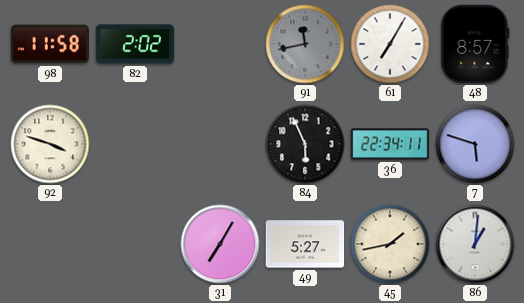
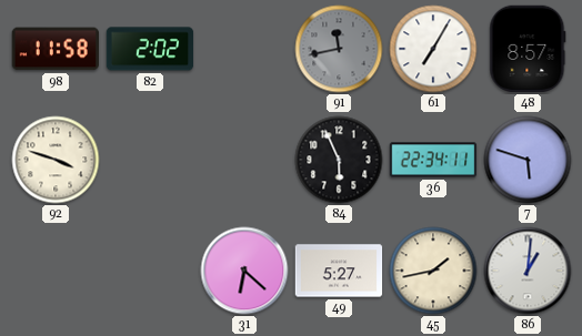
31: 7:05 -> 6:22 (244, 271)
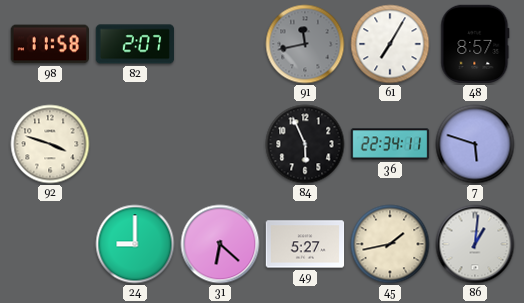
82: 2:02 -> 2:07 (135, 44)
24: none -> 9:00 (135, 244)
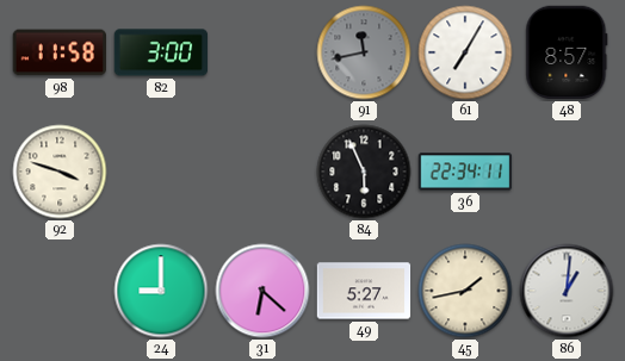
82: 2:07 -> 3:00 (161, 52)
7: 5:48 -> none (475, 144)
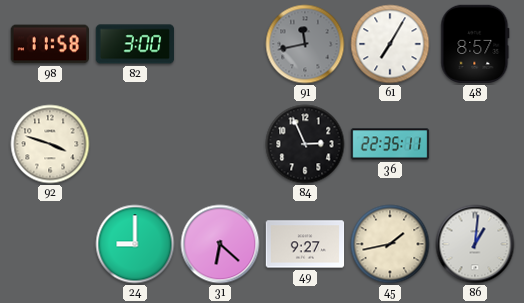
84: 5:56 -> 2:56 (305, 144)
36: 22:34 -> 22:35 (390, 144)
49: 5:27 -> 9:27 (305, 244)
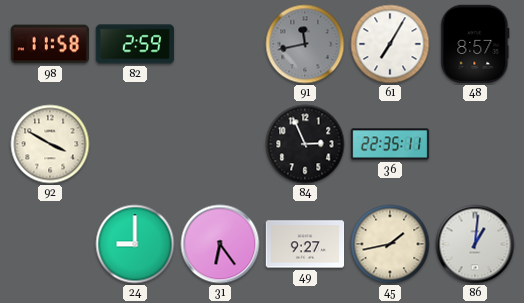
82: 3:00 -> 2:59 (135, 44)
92: 3:48 -> 3:50 (50, 144)
31: 6:22 -> 6:24 (220, 244)
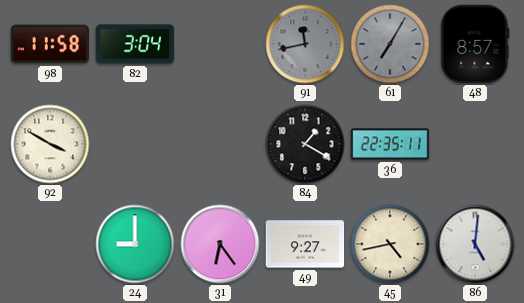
82: 2:59 -> 3:04 (135, 44)
61 dial: white -> grey (390, 44)
84: 2:56 -> 1:20 (305, 144)
45: 1:43 -> 4:43 (390, 244)
86: 1:01 -> 5:01 (475, 244)
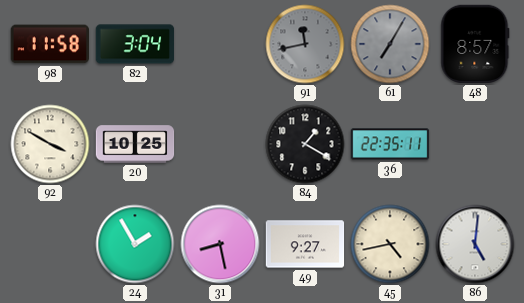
20: none -> 10:25 (135, 144)
24: 9:00 -> 1:55 (135, 244)
31: 6:24 -> 8:28 (220, 244)
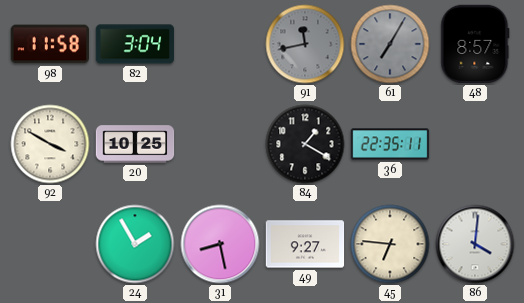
45: 4:43 -> 6:46 (390, 244)
86: 5:01 -> 4:01 (475, 244)
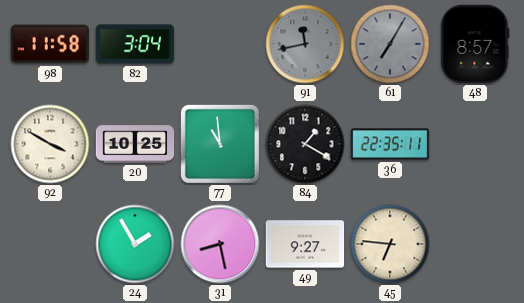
77: none -> 10:59 (220, 144)
86: 4:01 -> none (475, 244)
